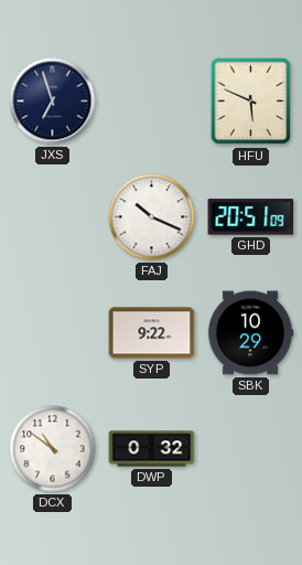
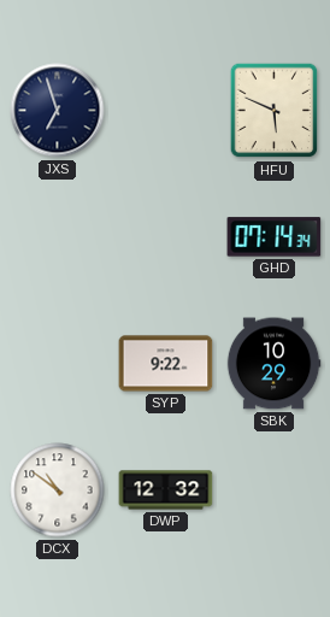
FAJ: 10:19 -> none (152, 217)
GHD: 20:51 -> 07:14 (275, 237)
DWP: 0:32 -> 12:32 (166, 490)
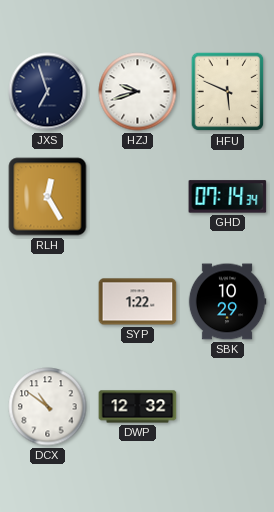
HZJ: none -> 9:42 (138, 92)
RLH: none -> 12:25 (48, 197)
SYP: 9:22 -> 1:22 (138, 302)
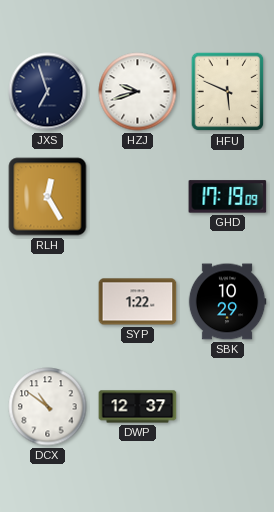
GHD: 07:14 -> 17:19 (228, 197)
DWP: 12:32 -> 12:37 (138, 407)
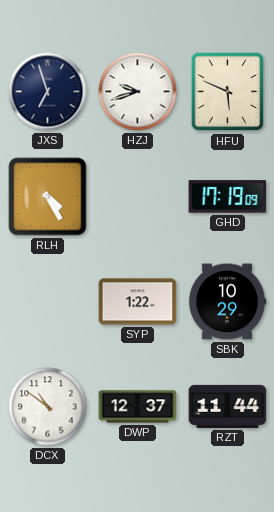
RLH: 12:25 -> 4:25 (48, 197)
RZT: none -> 11:44 (228, 406)
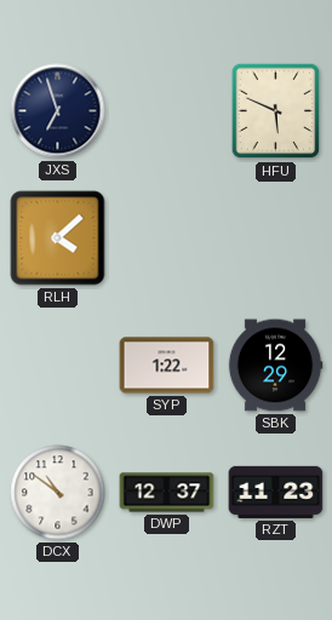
HZJ: 9:42 -> none (138, 92)
RLH: 4:25 -> 4:08 (58, 239)
GHD: 17:19 -> none (228, 197)
SBK: 10:29 -> 12:29 (275, 366)
RZT: 11:44 -> 11:23 (276, 492)
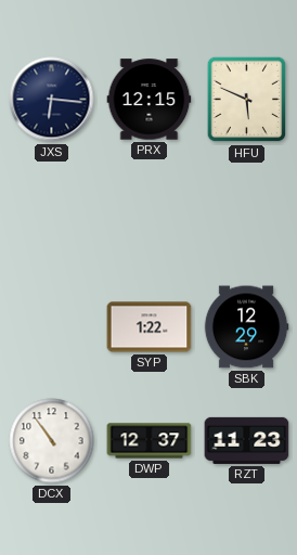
JXS: 6:57 -> 6:16 (52, 100)
PRX: none -> 12:15 (150, 100)
RLH: 4:08 -> none (58, 239)
DCX: 10:51 -> 10:54 (52, 441)
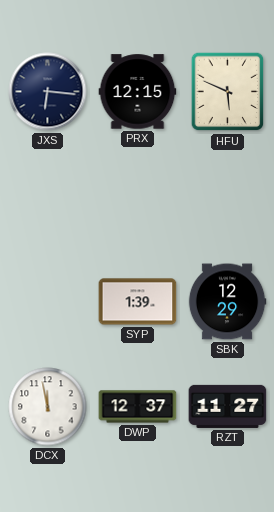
SYP: 1:22 -> 1:39 (138, 302)
DCX: 10:54 -> 11:58 (48, 407)
RZT: 11:23 -> 11:27 (228, 406)
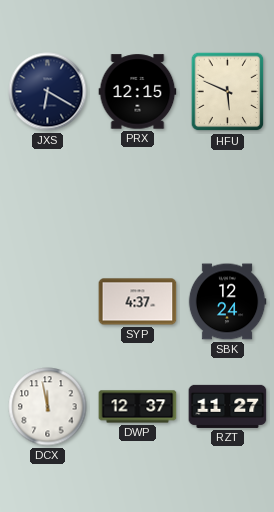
JXS: 6:16 -> 6:20 (48, 92)
SYP: 1:39 -> 4:37 (138, 302)
SBK: 12:29 -> 12:24 (227, 302)
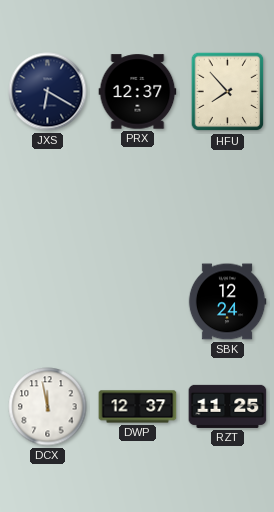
PRX: 12:15 -> 12:37 (138, 92)
HFU: 5:49 -> 7:53 (228, 92)
SYP: 4:37 -> none (138, 302)
RZT: 11:27 -> 11:25 (228, 406)
